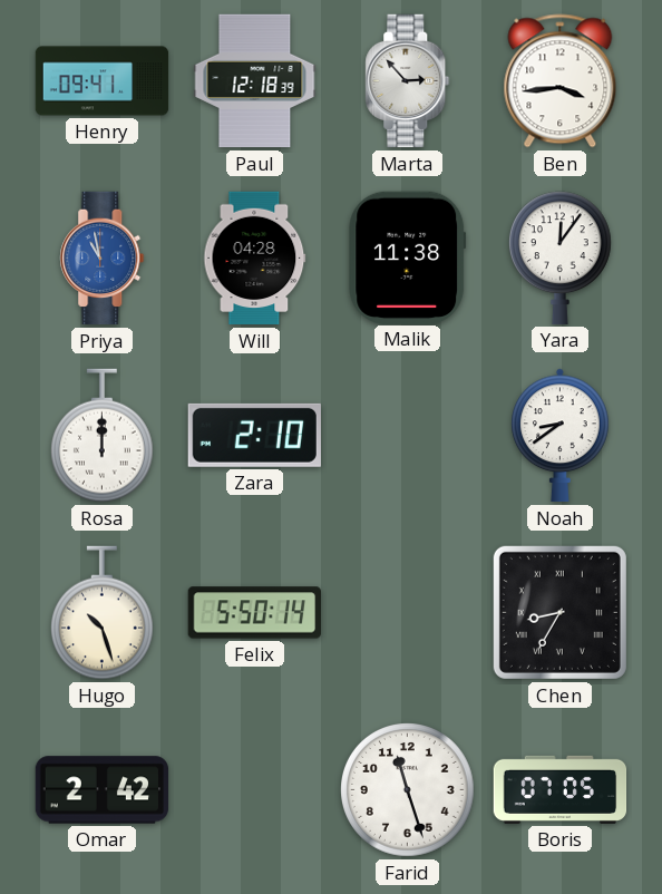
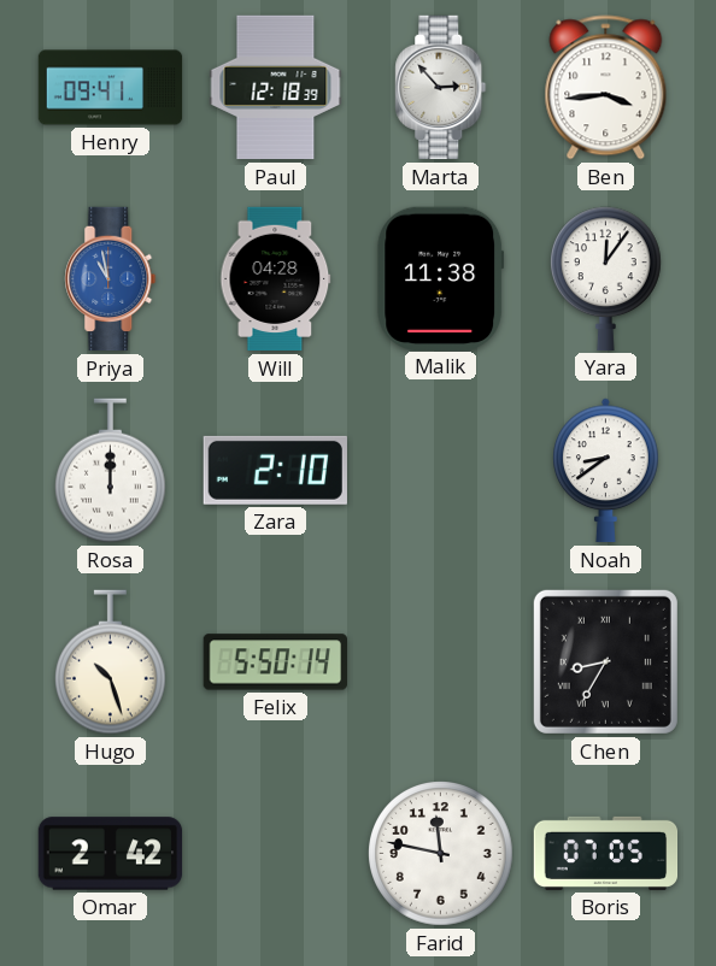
Farid: 11:27 -> 11:47 (441, 854)
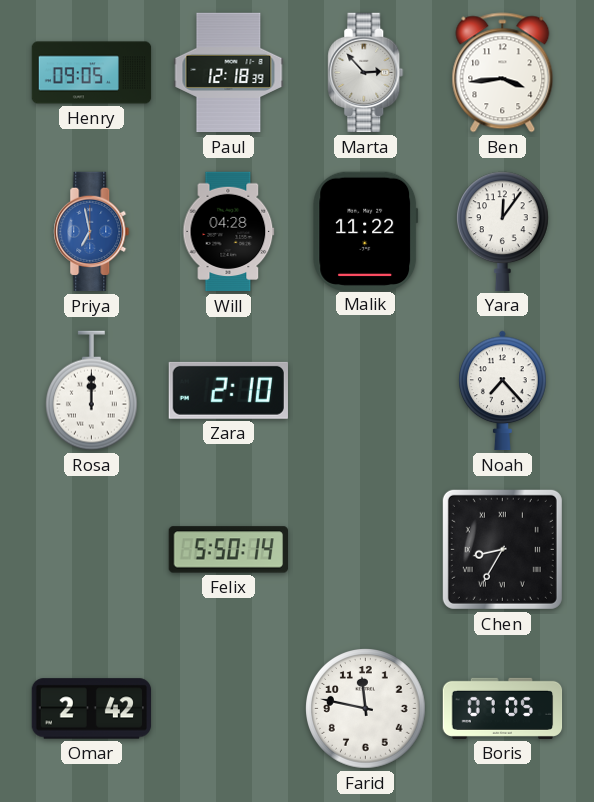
Henry: 09:41 -> 09:05 (92, 73)
Priya: 10:58 -> 6:58 (92, 232)
Malik: 11:38 -> 11:22 (366, 231)
Noah: 8:39 -> 7:23 (503, 391)
Hugo: 10:27 -> none (111, 662)
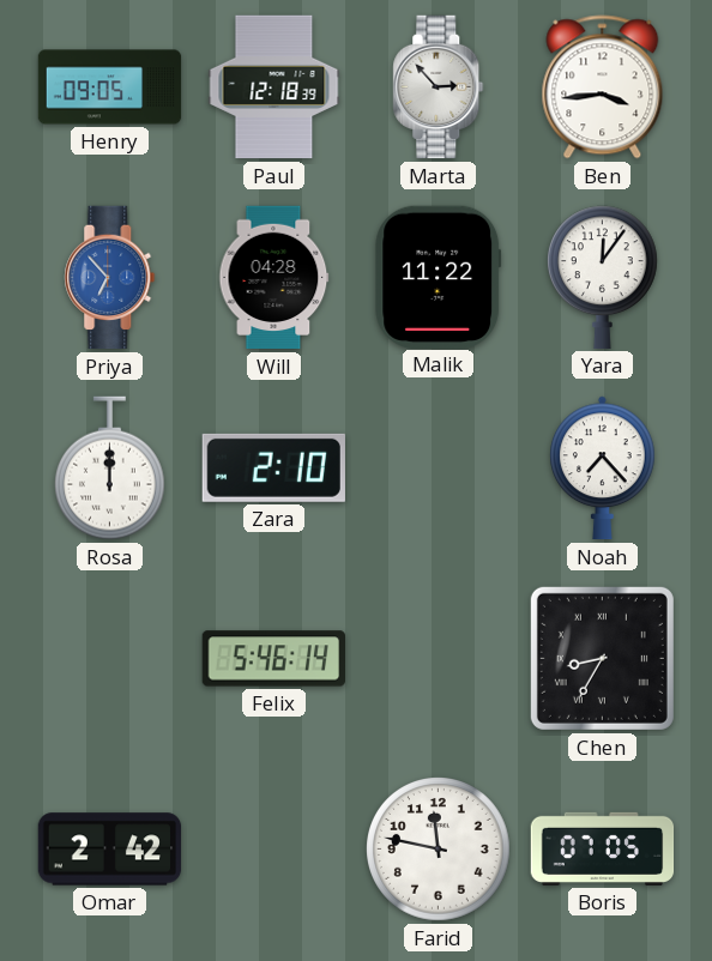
Priya: 6:58 -> 6:53 (110, 278)
Felix: 5:50 -> 5:46 (273, 659)
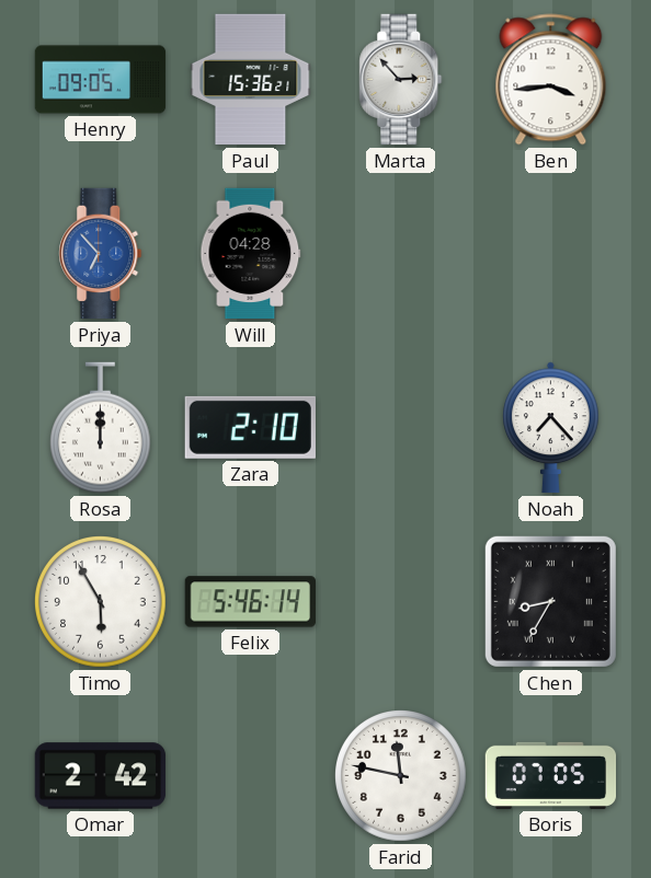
Paul: 12:18 -> 15:36 (251, 80)
Malik: 11:22 -> none (439, 277)
Yara: 12:06 -> none (603, 277)
Timo: none -> 5:55 (101, 602)
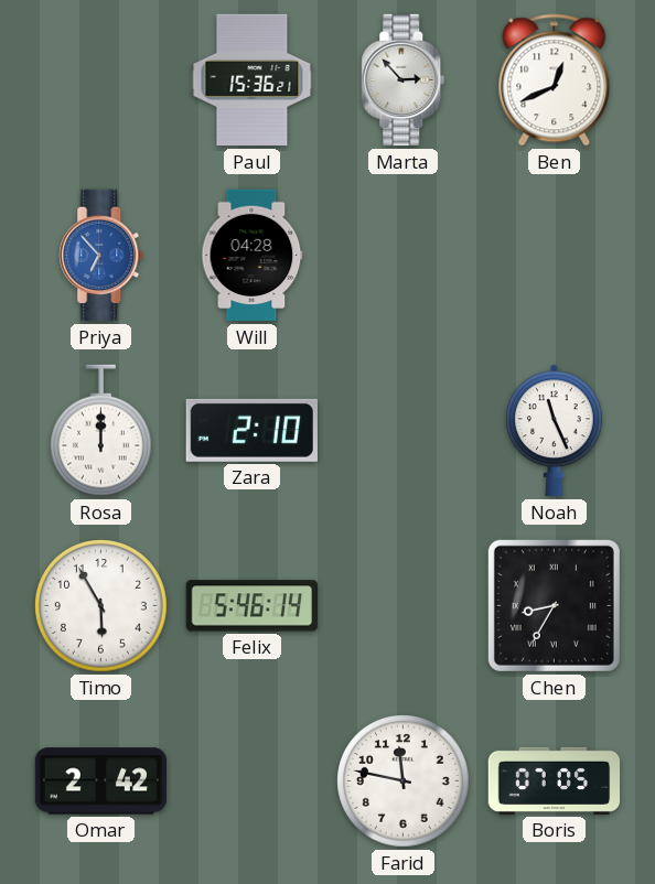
Henry: 09:05 -> none (101, 80)
Ben: 3:44 -> 12:41 (555, 80)
Noah: 7:23 -> 11:26 (555, 431)
